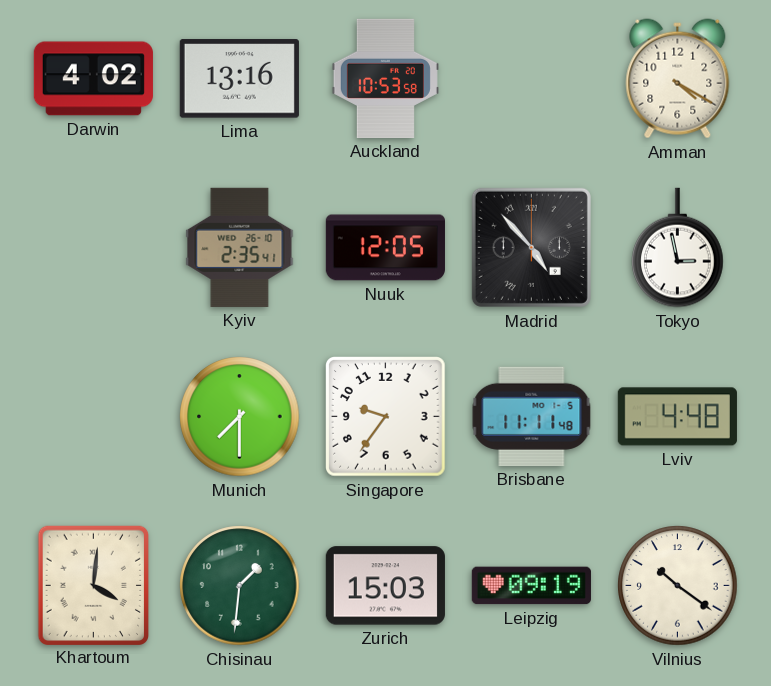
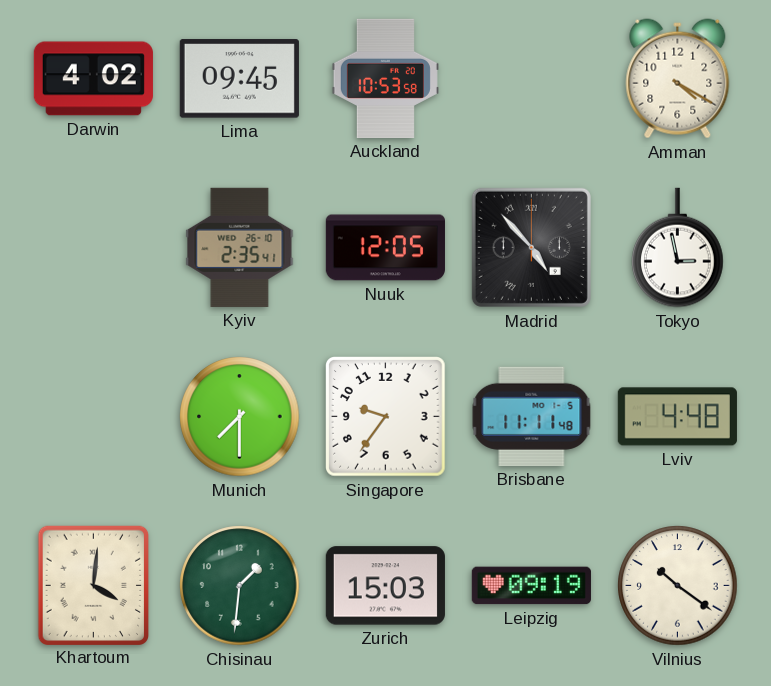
Lima: 13:16 -> 09:45 (239, 79)
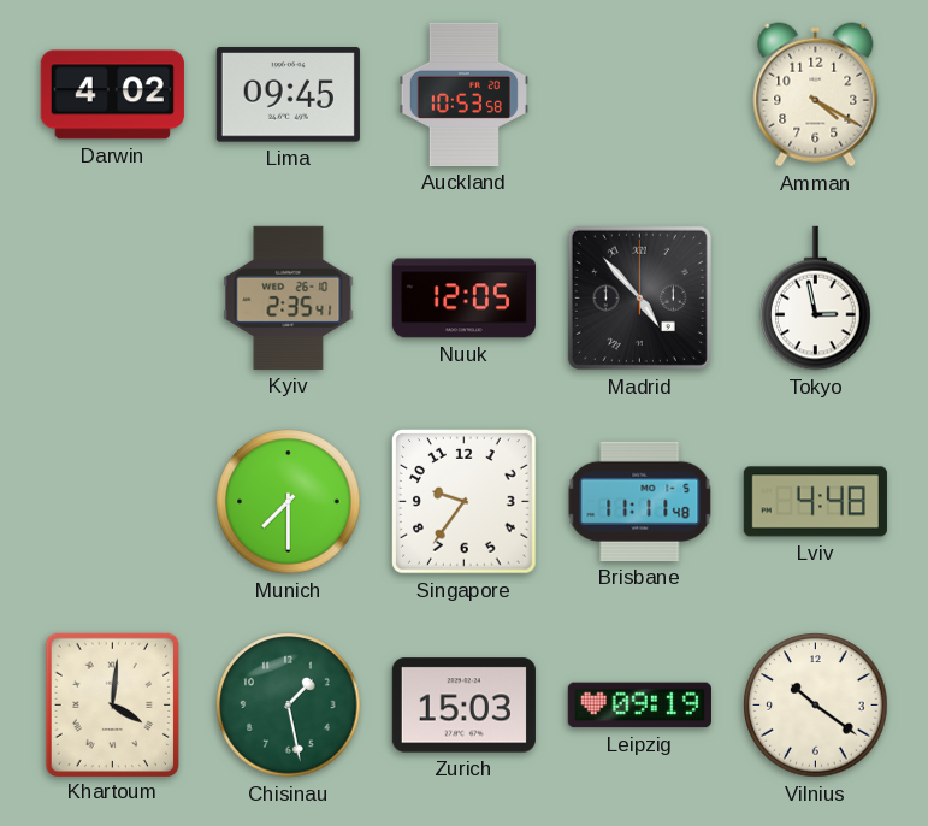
Chisinau: 1:31 -> 1:28 (289, 706)
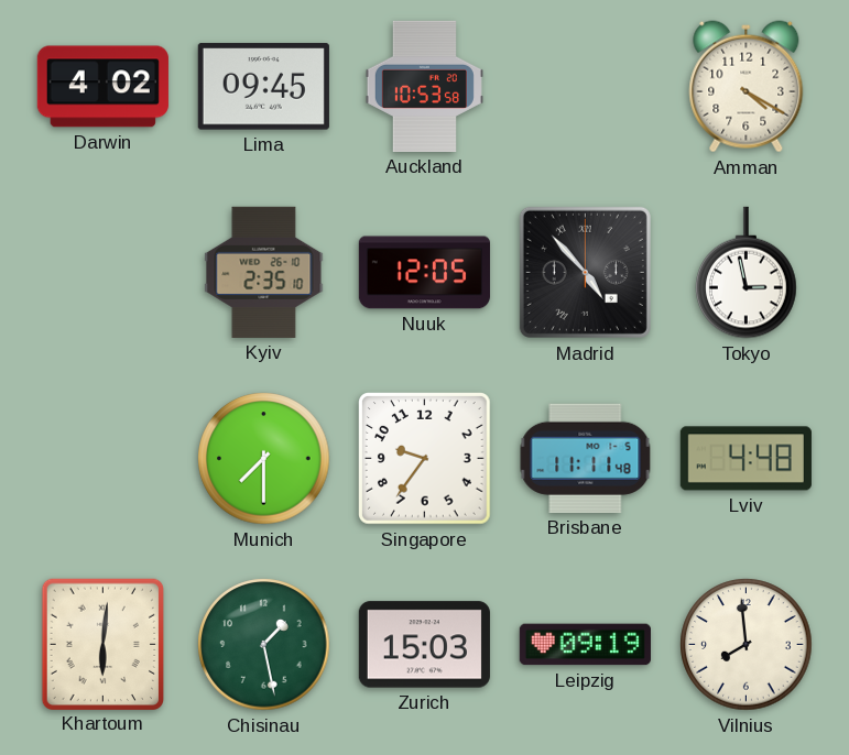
Kyiv: 2:35:41 -> 2:35:10 (264, 272)
Khartoum: 4:01 -> 6:01 (102, 644)
Vilnius: 10:21 -> 7:59 (747, 645)
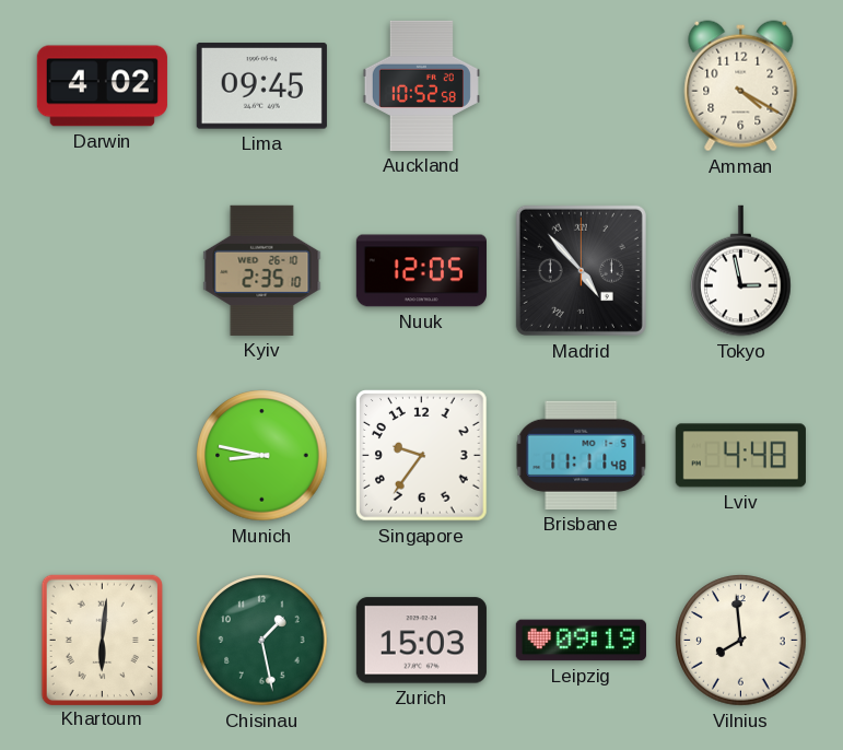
Auckland: 10:53 -> 10:52 (421, 85)
Munich: 7:30 -> 8:47 (262, 456)
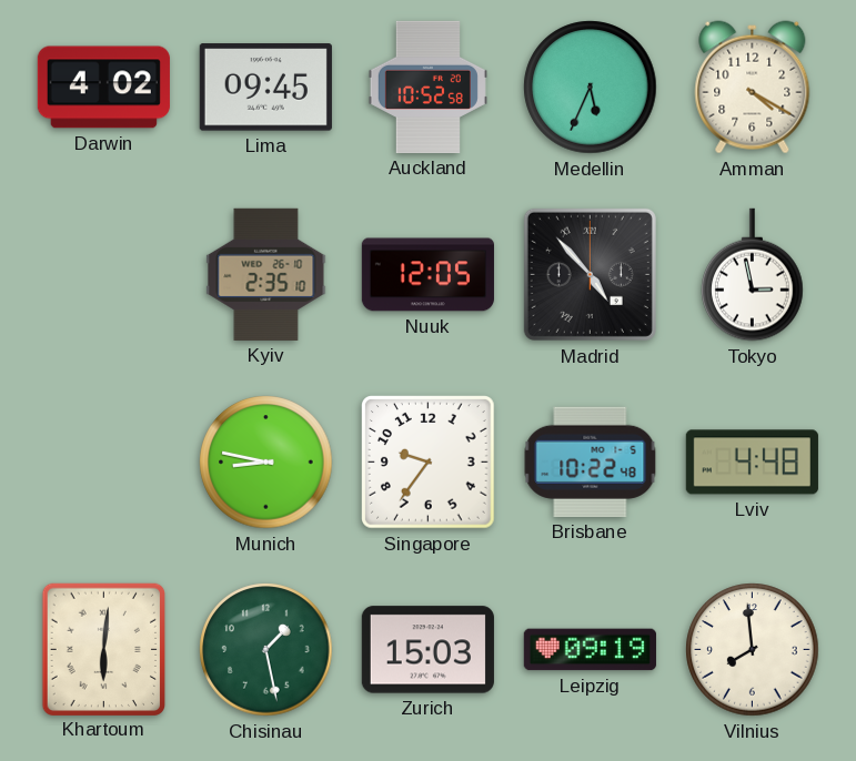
Medellin: none -> 5:34 (591, 88)
Brisbane: 11:11 -> 10:22 (591, 461)
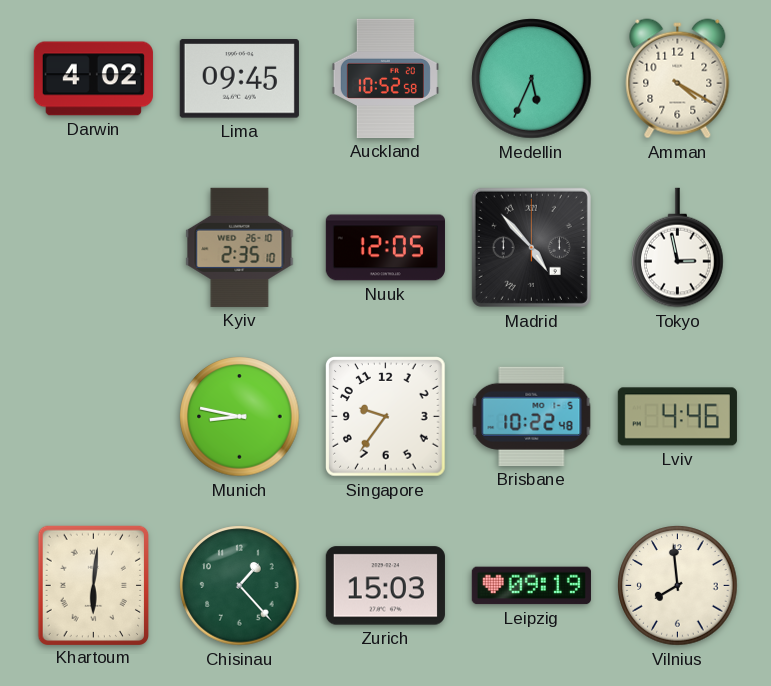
Lviv: 4:48 -> 4:46 (677, 417)
Chisinau: 1:28 -> 1:23 (240, 586)
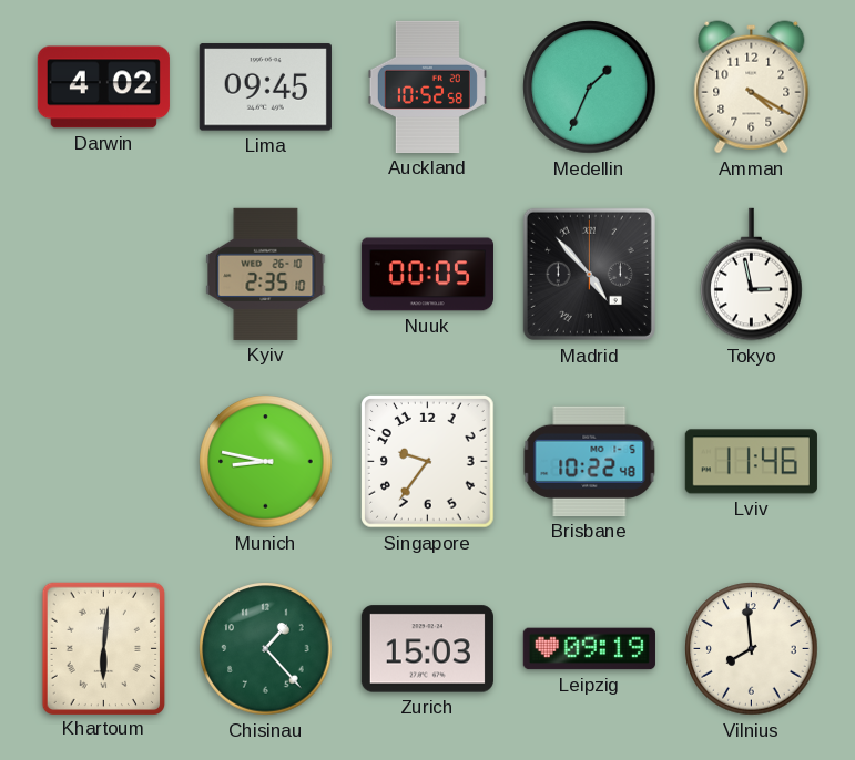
Medellin: 5:34 -> 1:34 (590, 88)
Nuuk: 12:05 -> 00:05 (427, 275)
Lviv: 4:46 -> 11:46 (751, 462)
